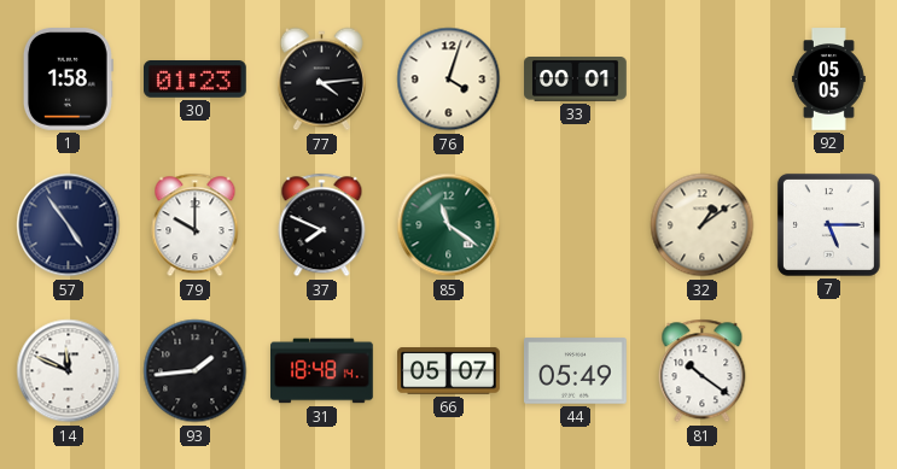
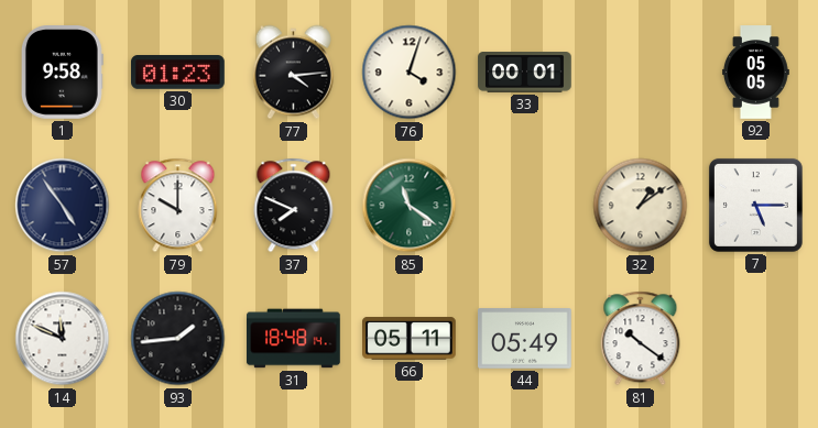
1: 1:58 -> 9:58 (62, 73)
66: 05:07 -> 05:11 (410, 339)
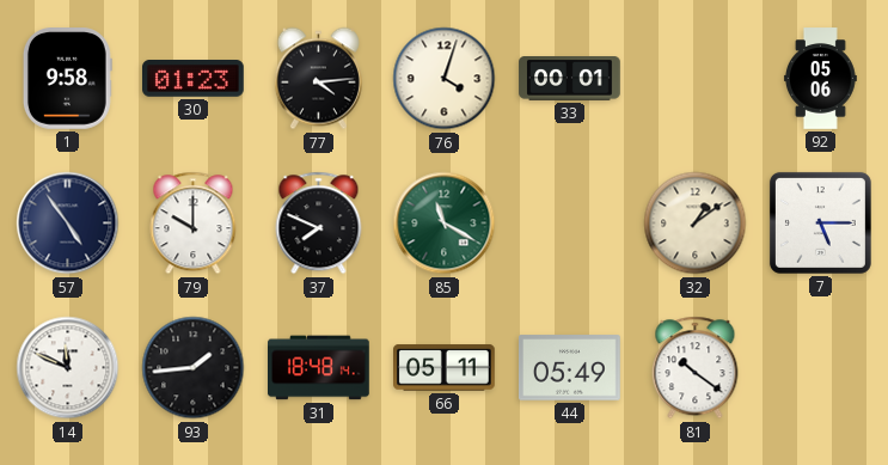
92: 05:05 -> 05:06 (821, 79)
85: 11:21 -> 11:20 (445, 224)
